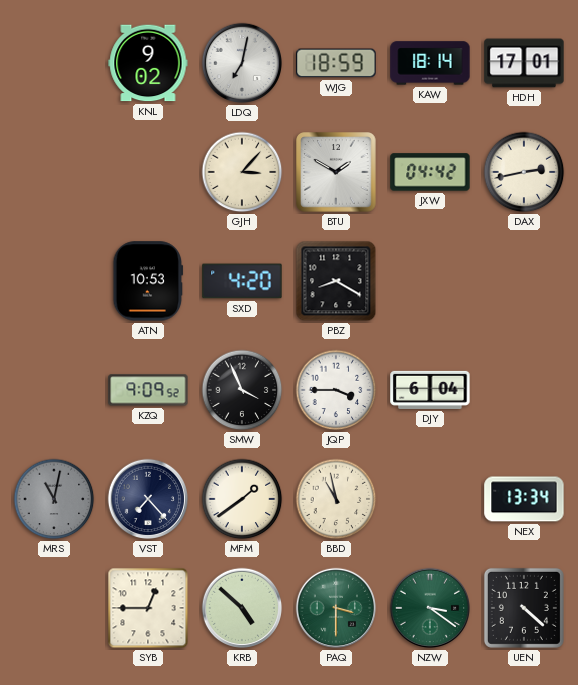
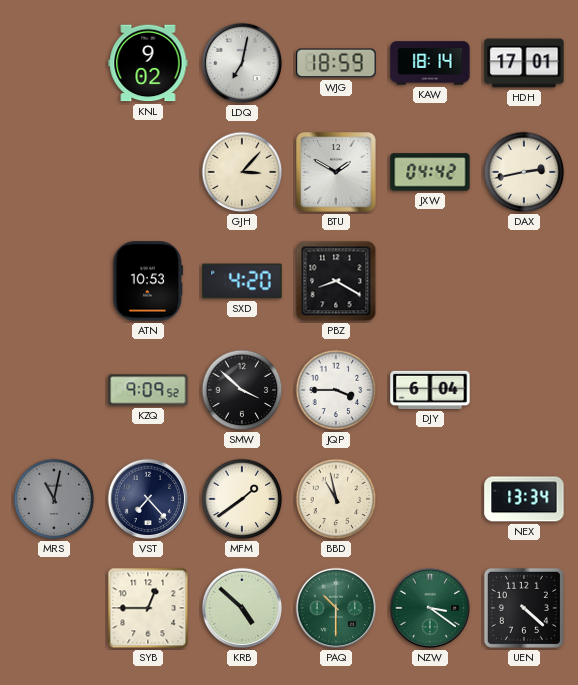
SMW: 3:56 -> 3:52 (242, 390)
PAQ: 3:30 -> 10:30 (336, 608)
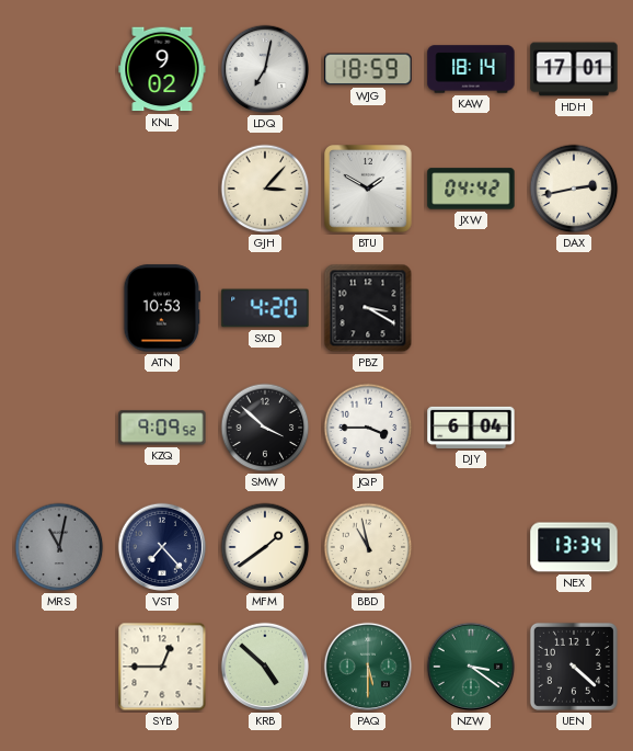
PBZ: 8:20 -> 3:20 (368, 308)
PAQ: 10:30 -> 5:30 (368, 667)
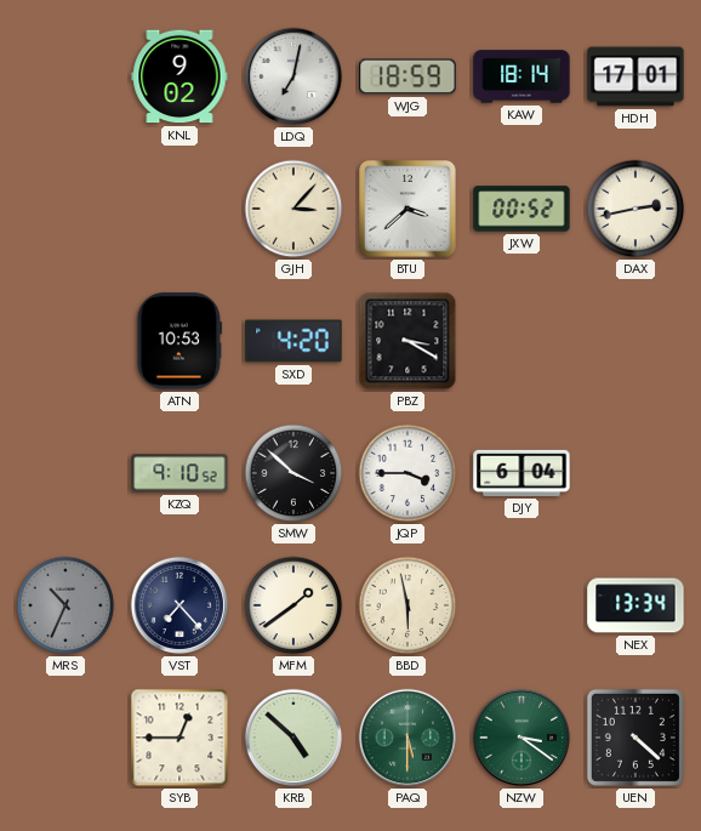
BTU: 1:50 -> 3:38 (408, 209)
JXW: 04:42 -> 00:52 (522, 209)
KZQ: 9:09 -> 9:10 (179, 473)
MRS: 11:02 -> 10:34 (65, 605)
BBD: 10:58 -> 5:58 (408, 605)
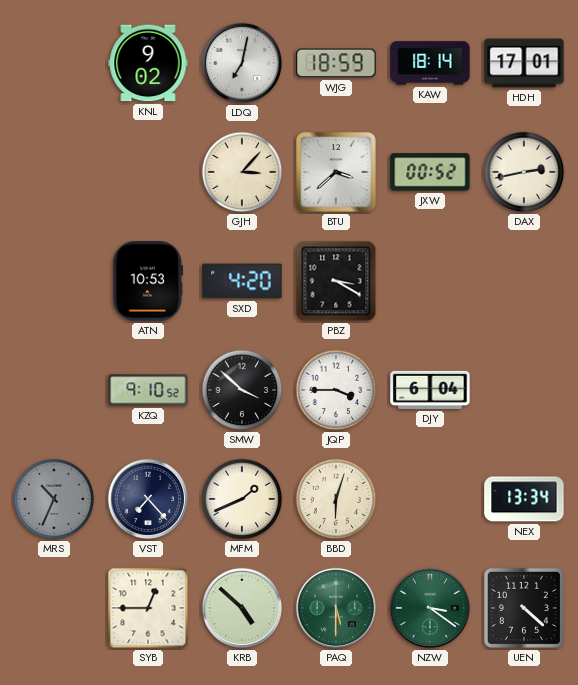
MFM: 1:39 -> 1:41 (242, 499)
BBD: 5:58 -> 6:03 (336, 499)
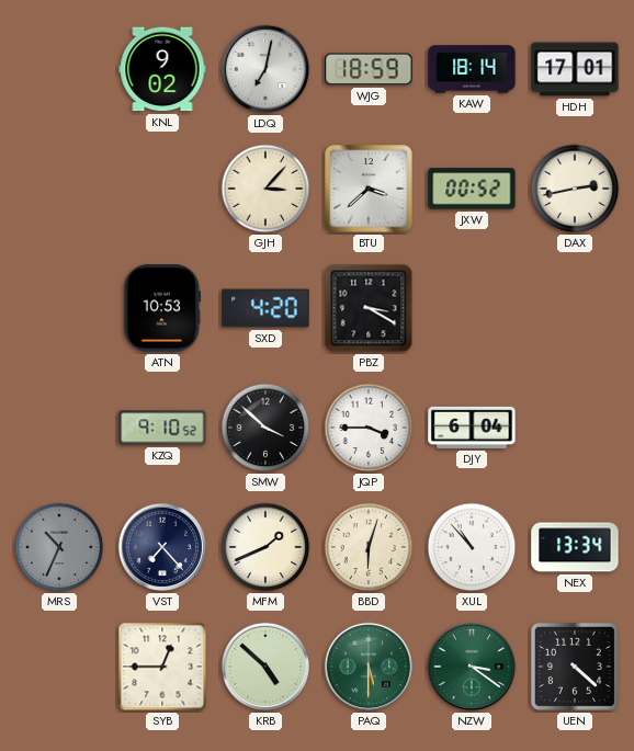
XUL: none -> 10:53 (472, 547)
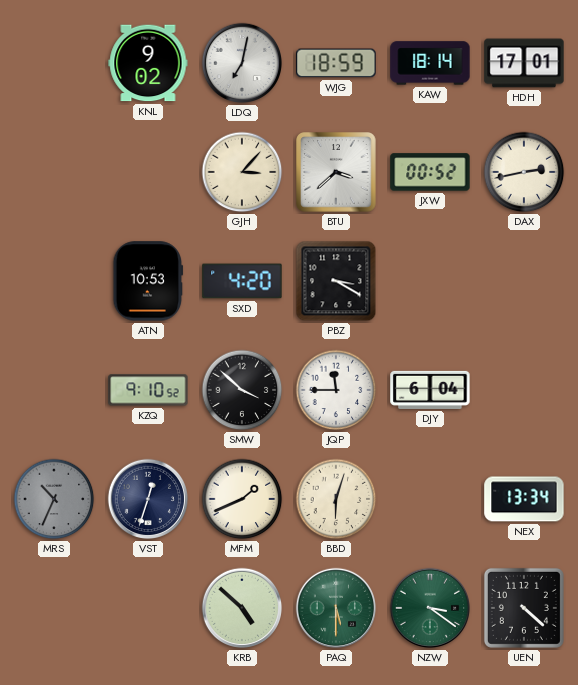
JQP: 3:45 -> 11:45 (336, 390)
VST: 7:23 -> 12:33 (148, 499)
XUL: 10:53 -> none (472, 547)
SYB: 12:45 -> none (162, 667)
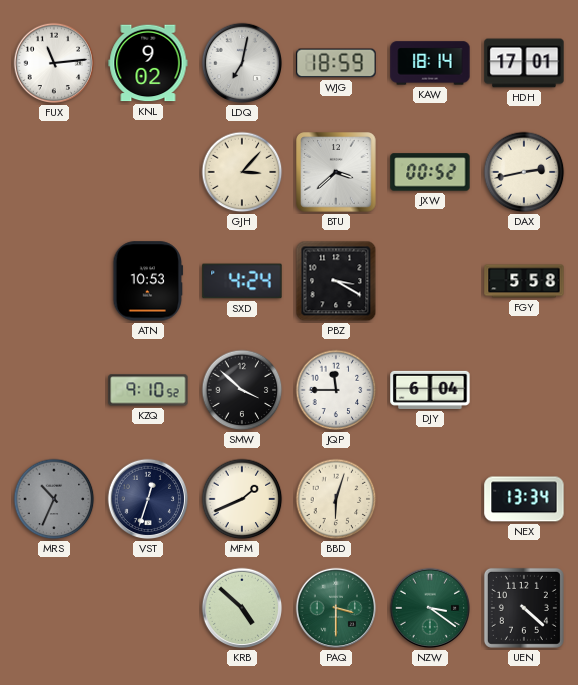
FUX: none -> 11:14 (54, 63)
SXD: 4:20 -> 4:24 (242, 281)
FGY: none -> 5:58 (524, 281)
PAQ: 5:30 -> 3:30 (336, 608)
